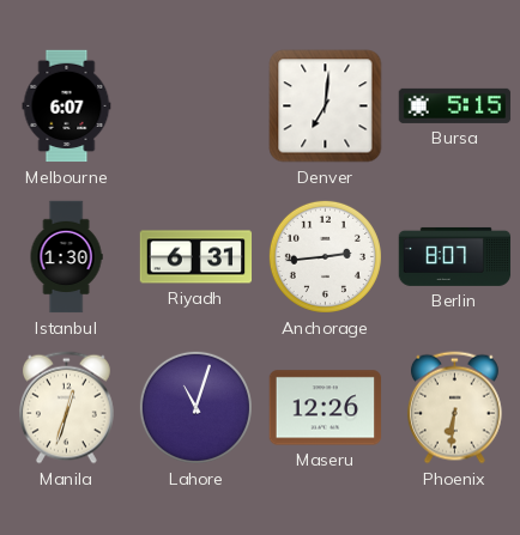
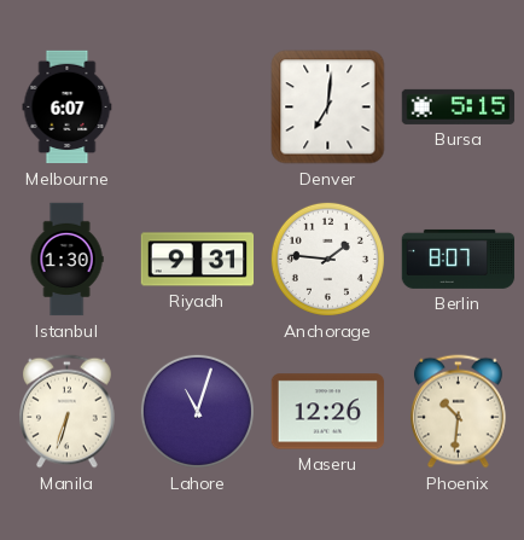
Riyadh: 6:31 -> 9:31 (198, 260)
Anchorage: 2:44 -> 1:46 (327, 259)
Manila: 12:33 -> 6:33 (66, 412)
Phoenix: 6:31 -> 10:31 (458, 412)
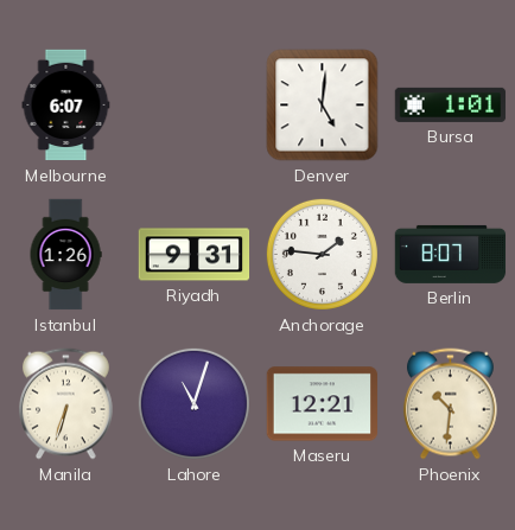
Denver: 7:01 -> 5:01 (323, 106)
Bursa: 5:15 -> 1:01 (451, 104)
Istanbul: 1:30 -> 1:26 (65, 255)
Maseru: 12:26 -> 12:21 (323, 404)
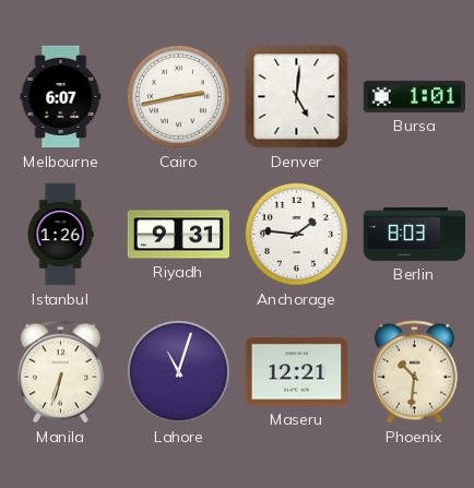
Cairo: none -> 2:43 (178, 96)
Berlin: 8:07 -> 8:03 (415, 234)
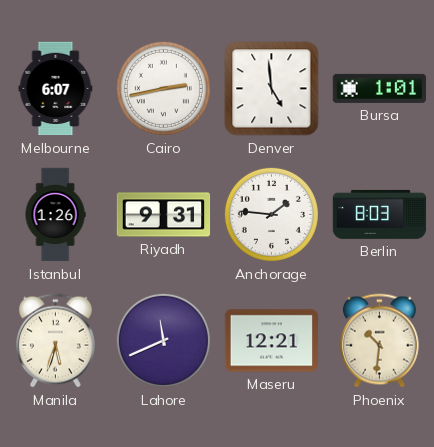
Denver: 5:01 -> 4:59 (272, 89)
Manila: 6:33 -> 5:33 (55, 341)
Lahore: 11:03 -> 11:41 (163, 340)
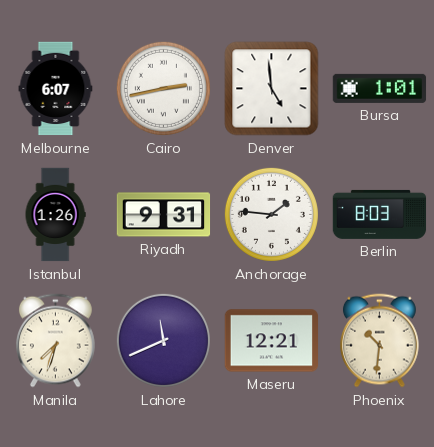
Manila: 5:33 -> 7:33 (55, 341)
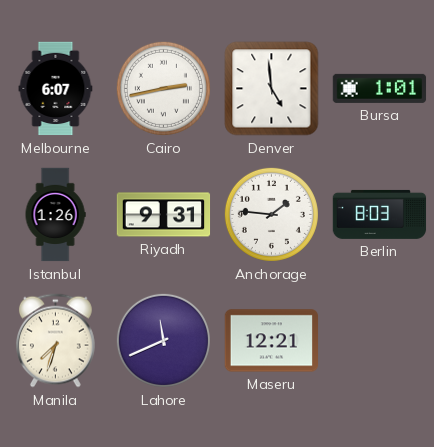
Phoenix: 10:31 -> none (379, 341)
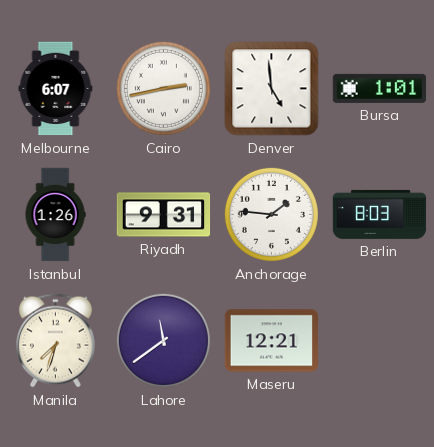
Lahore: 11:41 -> 11:39 (163, 340)
